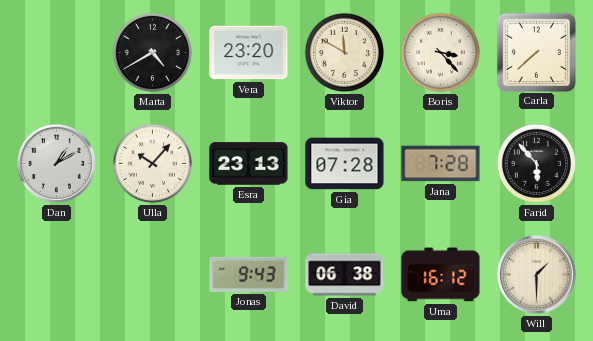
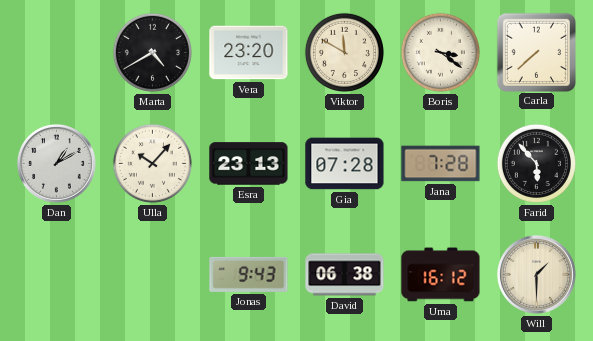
Boris: 3:23 -> 3:21 (440, 52)
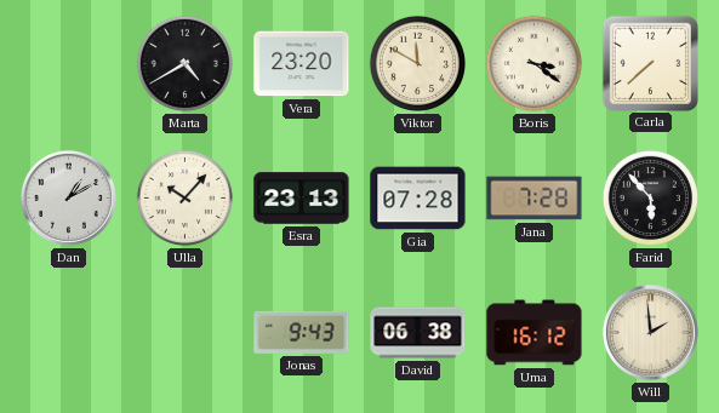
Will: 1:30 -> 1:59 (650, 332)
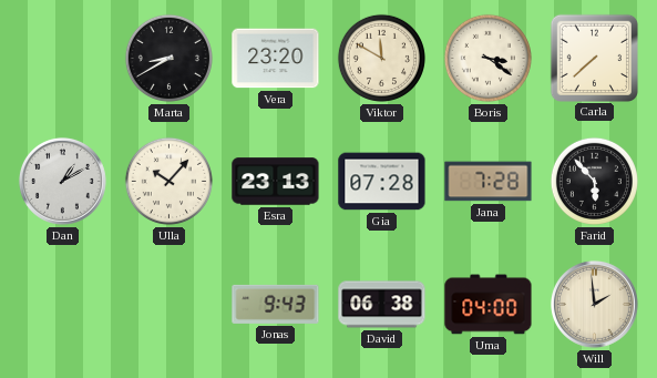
Marta: 4:40 -> 8:40 (168, 58)
Uma: 16:12 -> 04:00 (489, 305)
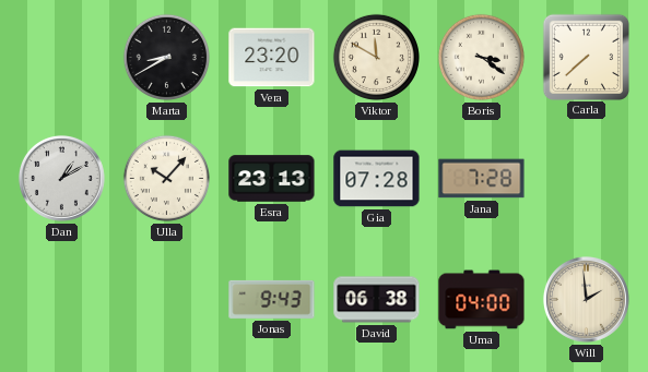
Farid: 5:53 -> none (594, 181)
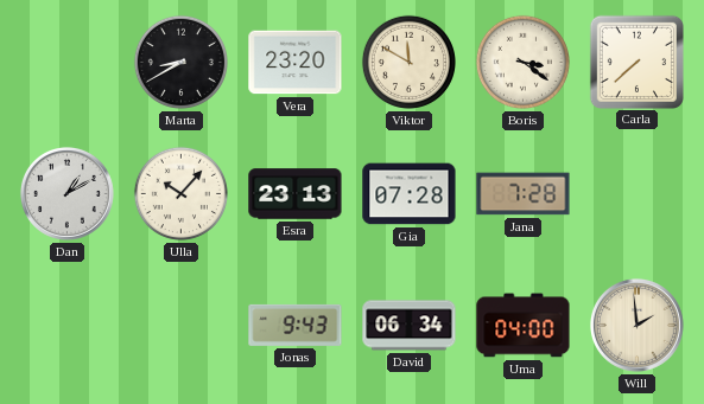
David: 06:38 -> 06:34 (410, 326)
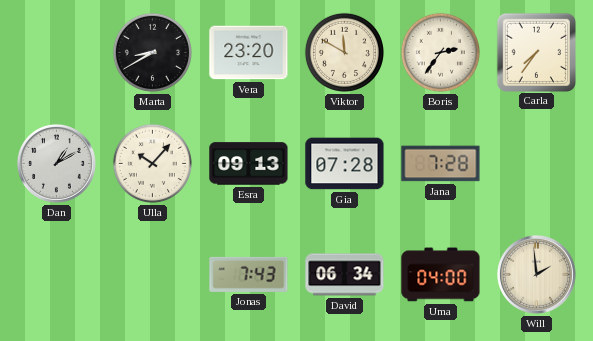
Boris: 3:21 -> 2:36 (440, 52)
Carla: 7:38 -> 7:36 (536, 52)
Esra: 23:13 -> 09:13 (249, 164)
Jonas: 9:43 -> 7:43 (249, 274)
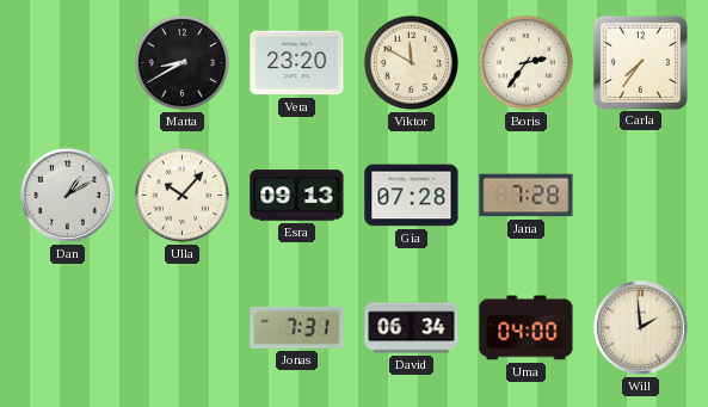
Jonas: 7:43 -> 7:31 (297, 327)
